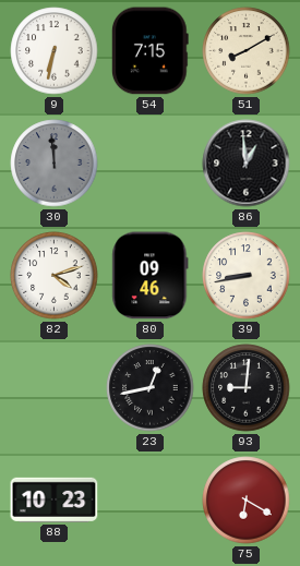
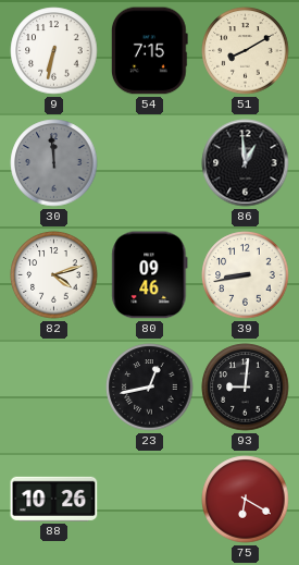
88: 10:23 -> 10:26 (54, 499)
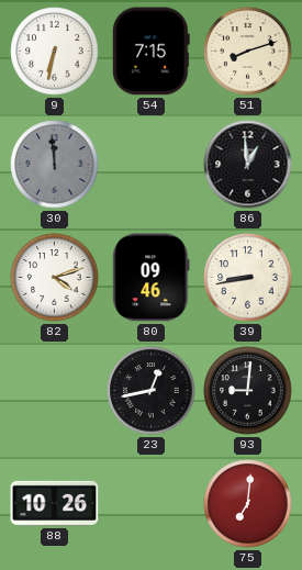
51: 8:10 -> 8:12 (248, 52)
75: 6:20 -> 7:01 (248, 504)
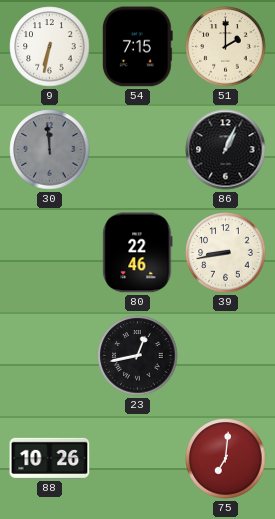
51: 8:12 -> 2:00 (226, 47)
86: 12:59 -> 1:04 (226, 150)
82: 4:12 -> none (55, 278)
80: 09:46 -> 22:46 (138, 253)
93: 9:01 -> none (248, 391)
